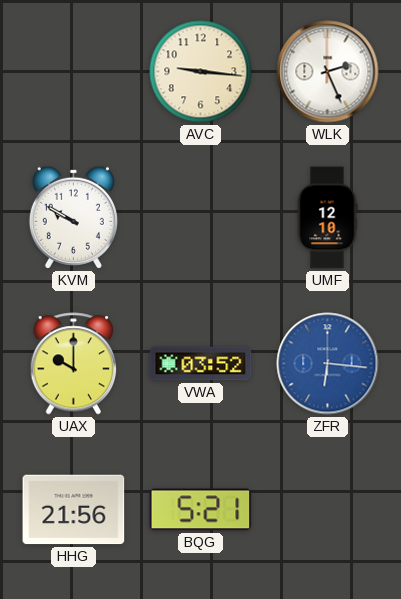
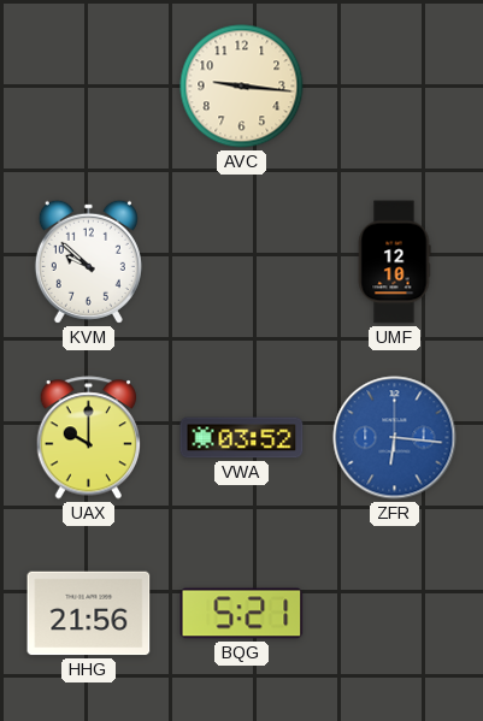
WLK: 2:26 -> none (328, 72)
KVM: 9:50 -> 9:52 (88, 261)
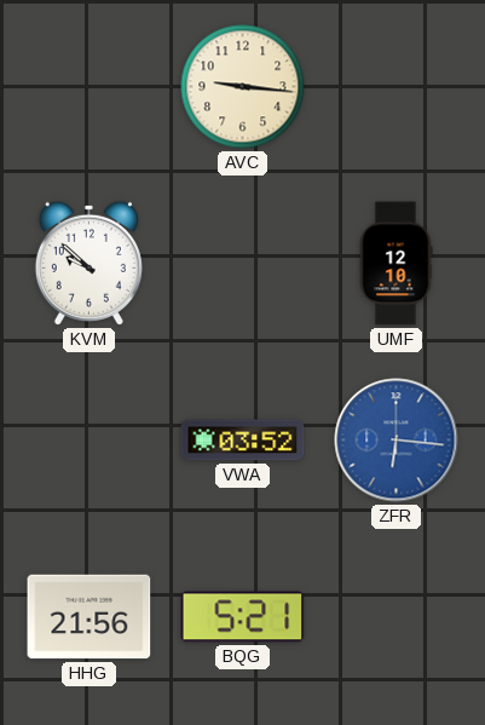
UAX: 10:00 -> none (89, 438)
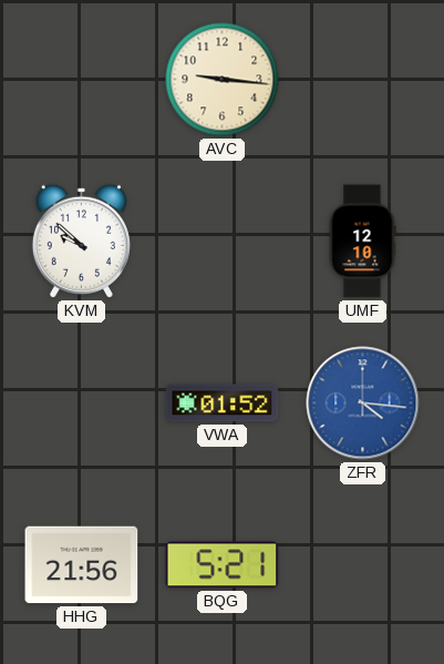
VWA: 03:52 -> 01:52 (223, 403)
ZFR: 6:16 -> 4:16 (363, 403)
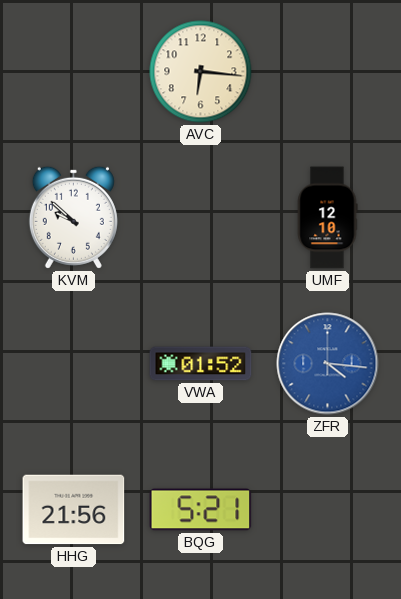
AVC: 9:16 -> 6:16 (201, 72)
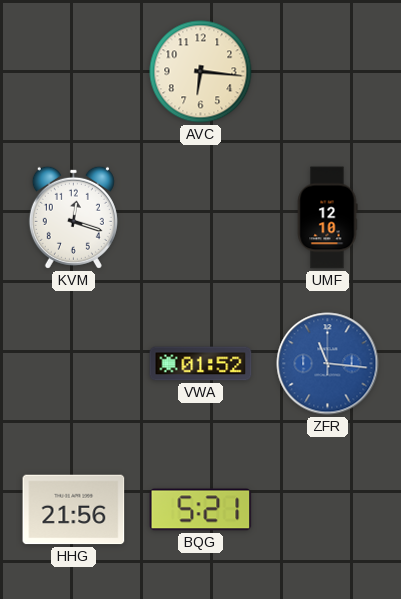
KVM: 9:52 -> 12:18 (73, 217)
ZFR: 4:16 -> 11:16 (328, 364)
